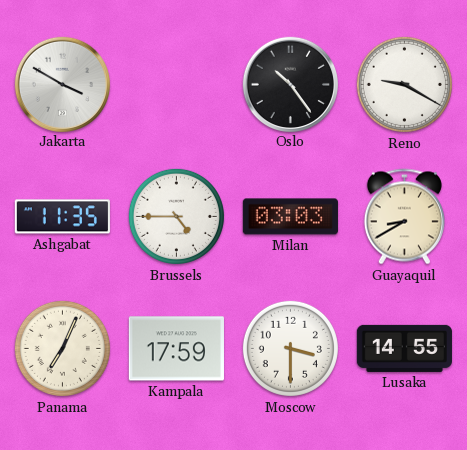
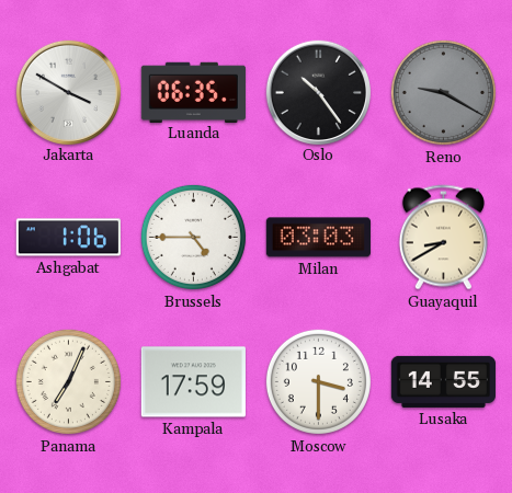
Luanda: none -> 06:35 (193, 92)
Reno dial: white -> grey (443, 92)
Ashgabat: 11:35 -> 1:06 (68, 238)
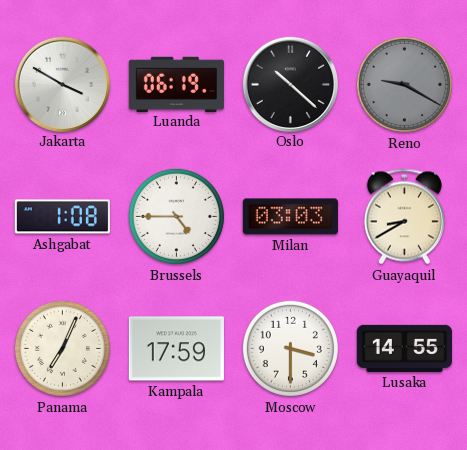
Luanda: 06:35 -> 06:19 (176, 84)
Oslo: 10:24 -> 10:22 (290, 84)
Ashgabat: 1:06 -> 1:08 (62, 217)
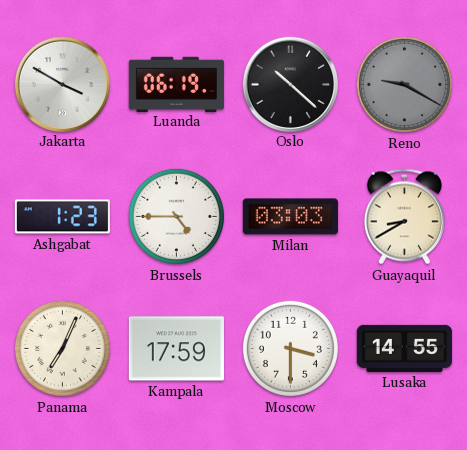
Ashgabat: 1:08 -> 1:23 (62, 217)
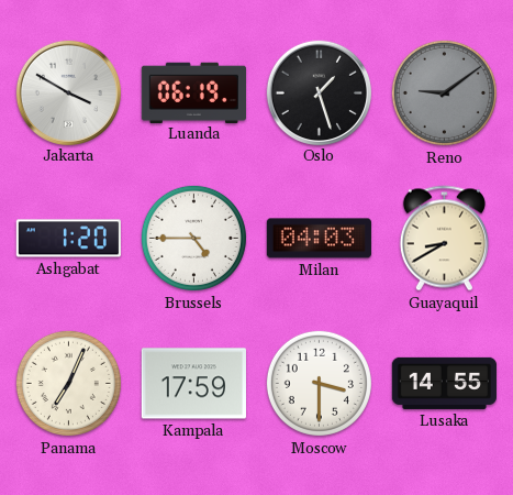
Oslo: 10:22 -> 1:27 (319, 92)
Reno: 9:20 -> 9:09 (444, 92)
Ashgabat: 1:23 -> 1:20 (68, 239)
Milan: 03:03 -> 04:03 (319, 239)
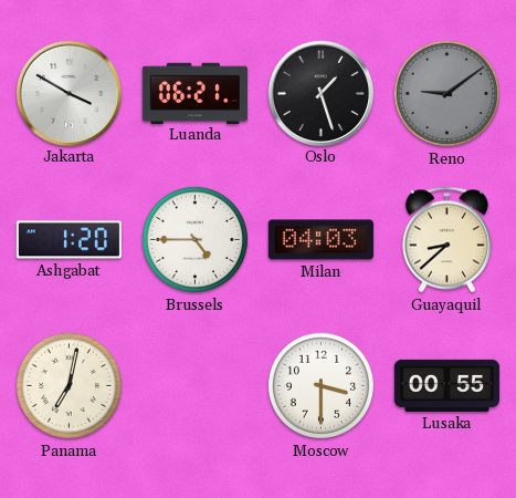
Luanda: 06:19 -> 06:21 (194, 93)
Guayaquil: 8:40 -> 8:38 (446, 240)
Panama: 7:04 -> 7:02 (69, 385)
Kampala: 17:59 -> none (193, 384)
Lusaka: 14:55 -> 00:55 (446, 385)
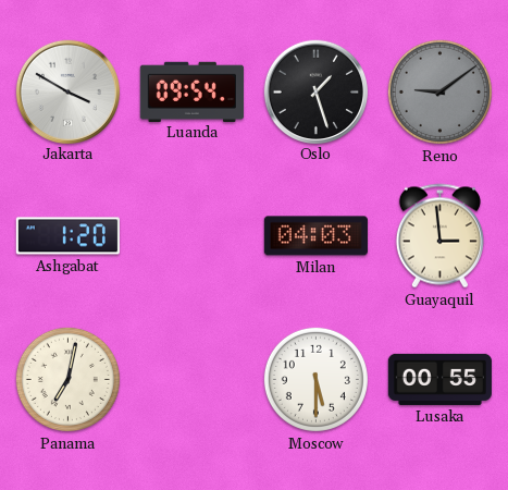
Luanda: 06:21 -> 09:54 (191, 91)
Brussels: 4:45 -> none (194, 239)
Guayaquil: 8:38 -> 2:59 (439, 236)
Moscow: 3:30 -> 5:30 (315, 379)
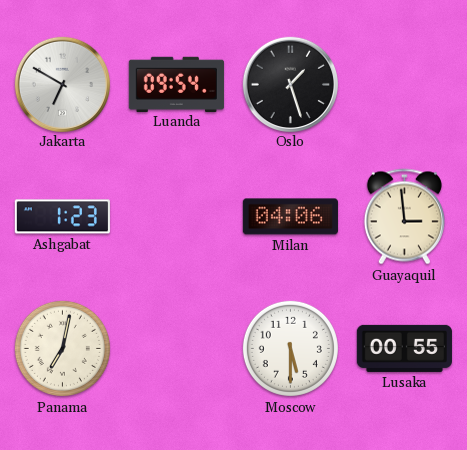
Jakarta: 3:50 -> 6:50 (62, 84)
Reno: 9:09 -> none (439, 91)
Ashgabat: 1:20 -> 1:23 (62, 217)
Milan: 04:03 -> 04:06 (290, 217)
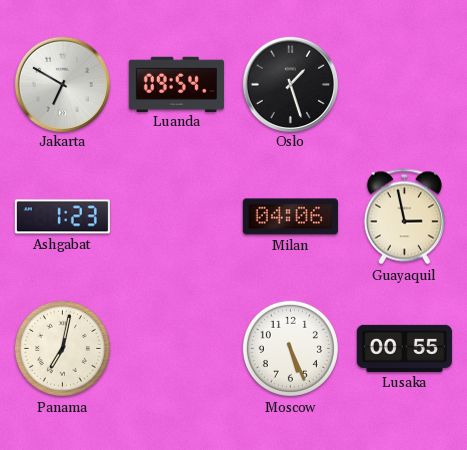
Guayaquil: 2:59 -> 2:58 (404, 217)
Moscow: 5:30 -> 5:26 (290, 348)
